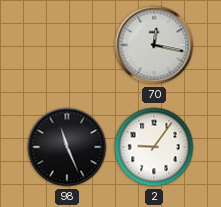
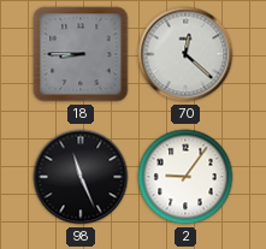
18: none -> 8:45 (81, 54)
70: 12:17 -> 12:22 (185, 54)
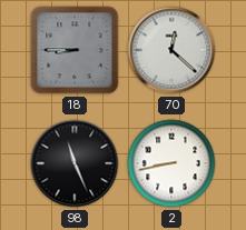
2: 9:06 -> 8:43 (171, 163)
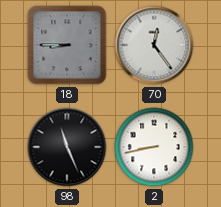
70: 12:22 -> 12:24 (154, 45)
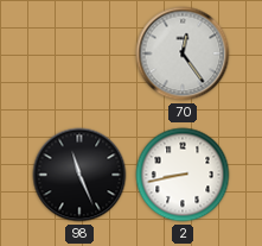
18: 8:45 -> none (67, 45)
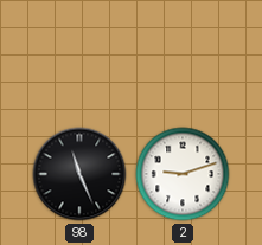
70: 12:24 -> none (183, 53)
2: 8:43 -> 9:12 (183, 174)
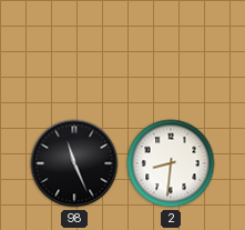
2: 9:12 -> 8:31 (171, 163)
